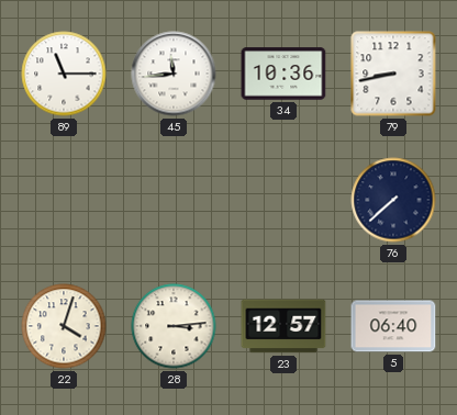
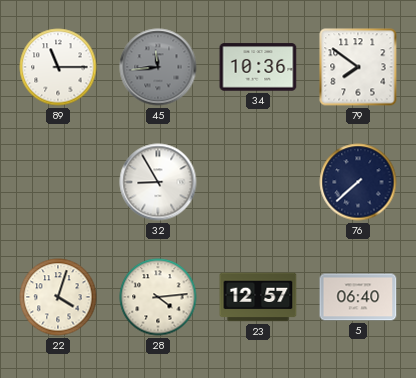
45 dial: white -> grey (158, 67)
79: 8:43 -> 7:51 (358, 67)
32: none -> 8:55 (158, 182)
28: 3:14 -> 4:14 (158, 297)
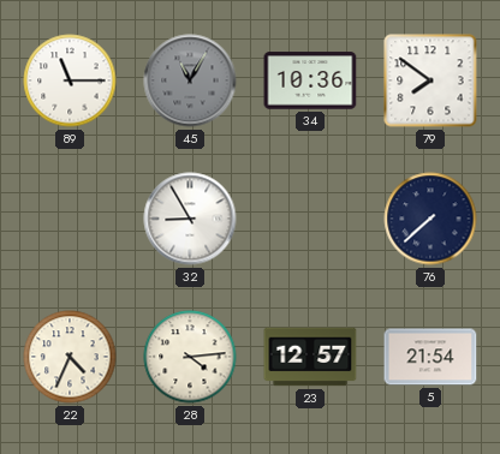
45: 11:44 -> 11:05 (190, 80)
22: 4:03 -> 4:34 (70, 357)
5: 06:40 -> 21:54 (430, 357)
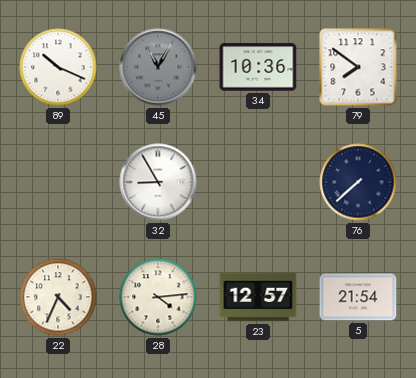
89: 11:15 -> 10:19 (58, 67)
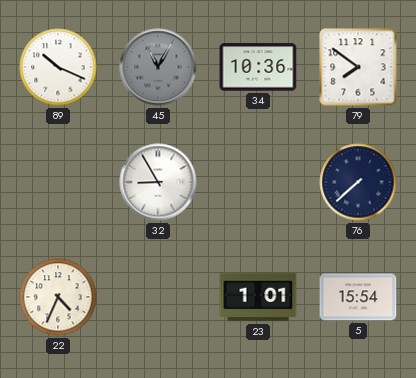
28: 4:14 -> none (158, 297)
23: 12:57 -> 1:01 (258, 297)
5: 21:54 -> 15:54 (358, 297)
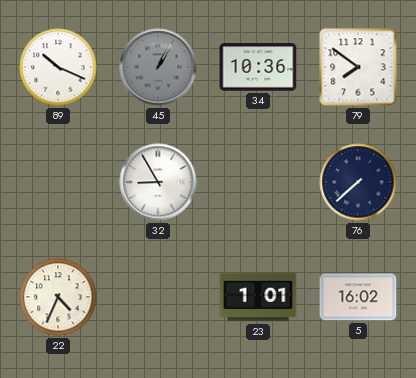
45: 11:05 -> 1:05 (158, 67)
5: 15:54 -> 16:02 (358, 297)
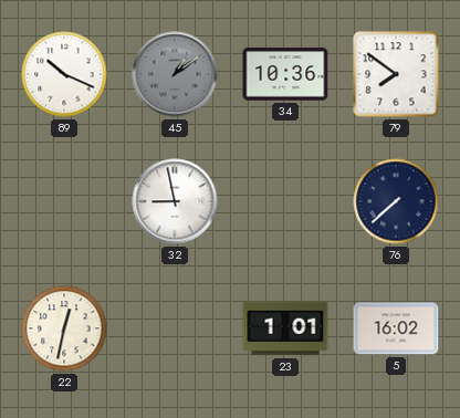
45: 1:05 -> 1:09 (175, 74)
32: 8:55 -> 8:58 (175, 201)
22: 4:34 -> 12:32 (64, 328)
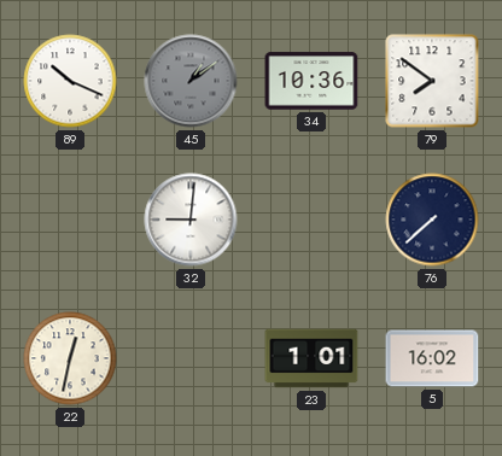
32: 8:58 -> 9:01 (191, 220)
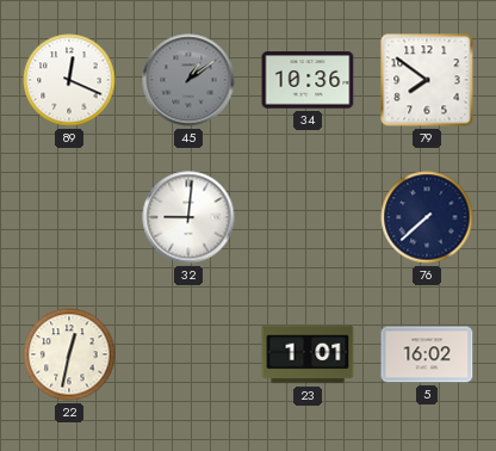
89: 10:19 -> 12:19 (69, 80)
